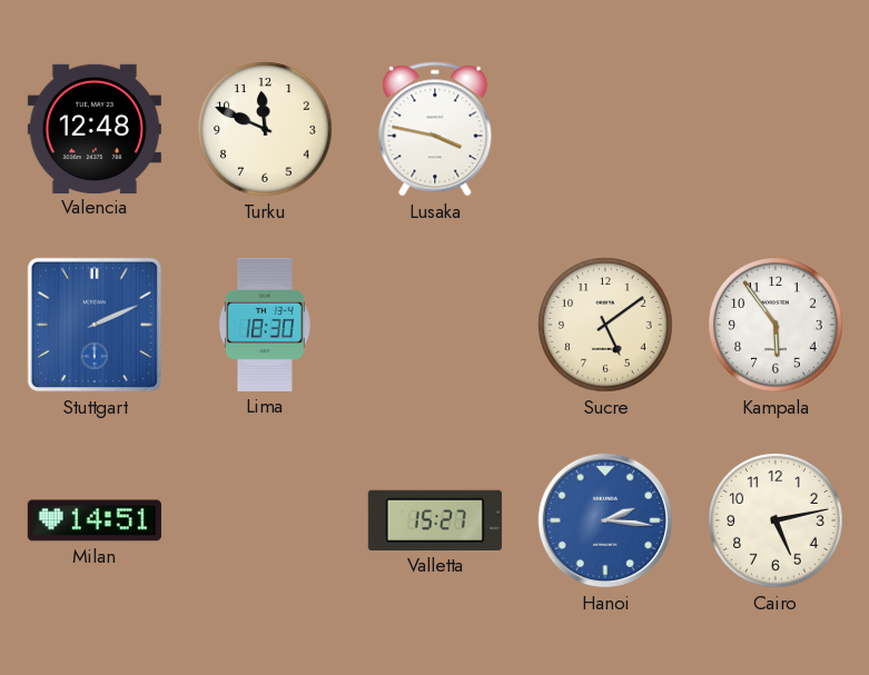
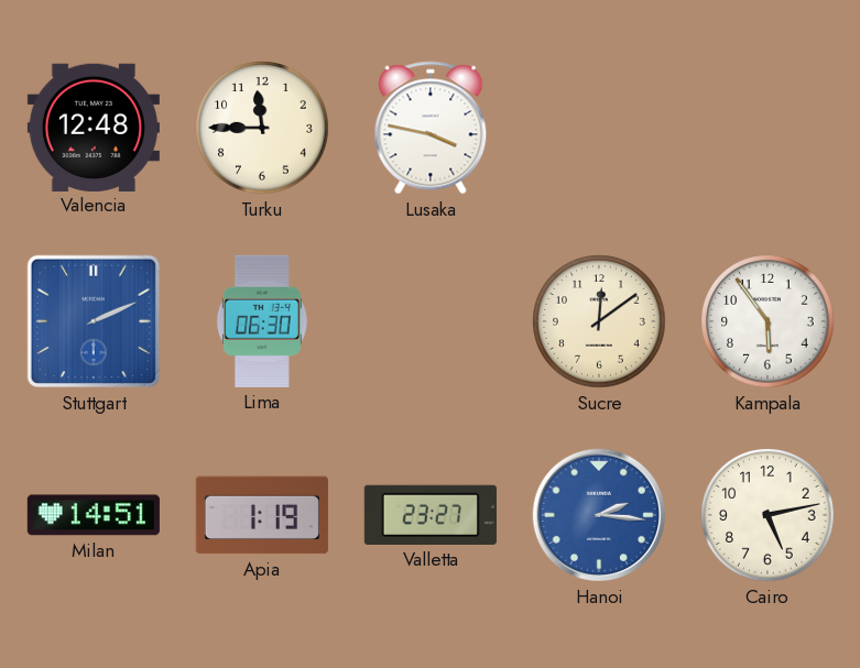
Turku: 11:49 -> 11:45 (262, 128)
Lima: 18:30 -> 06:30 (262, 321)
Sucre: 5:09 -> 12:09 (599, 321)
Apia: none -> 1:19 (262, 515)
Valletta: 15:27 -> 23:27 (431, 515)
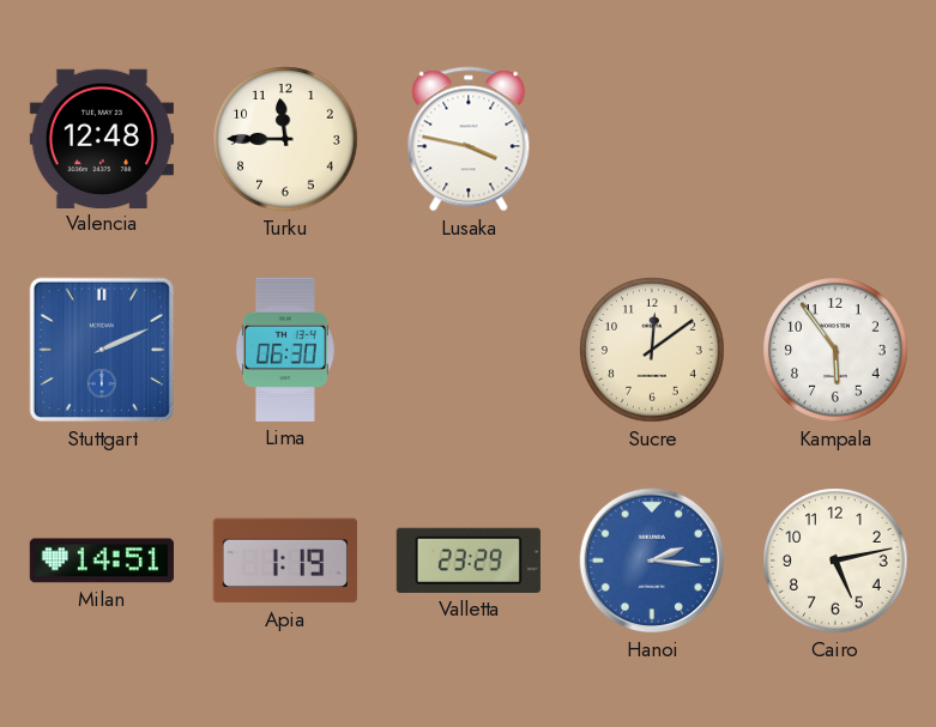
Valletta: 23:27 -> 23:29 (469, 561)
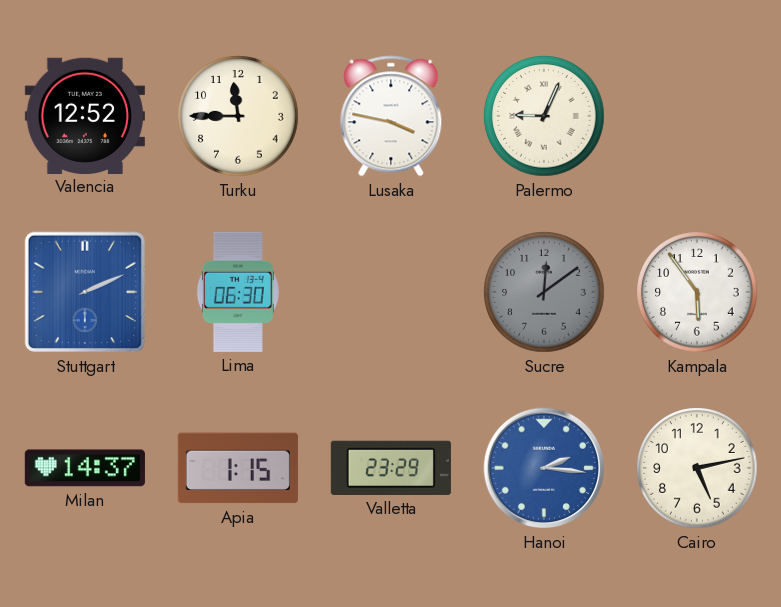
Valencia: 12:48 -> 12:52 (85, 115)
Palermo: none -> 9:04 (544, 116)
Sucre dial: cream -> grey (544, 292)
Milan: 14:51 -> 14:37 (85, 468)
Apia: 1:19 -> 1:15 (238, 468)
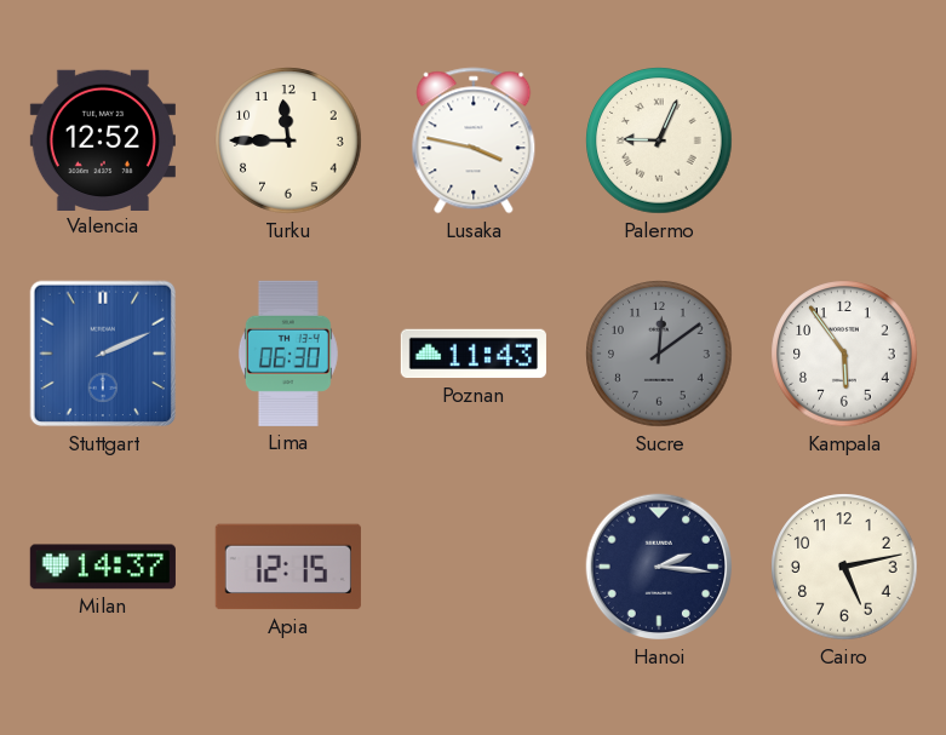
Poznan: none -> 11:43 (474, 354)
Apia: 1:15 -> 12:15 (288, 567)
Valletta: 23:29 -> none (391, 468)
Hanoi dial: blue -> navy (659, 567)
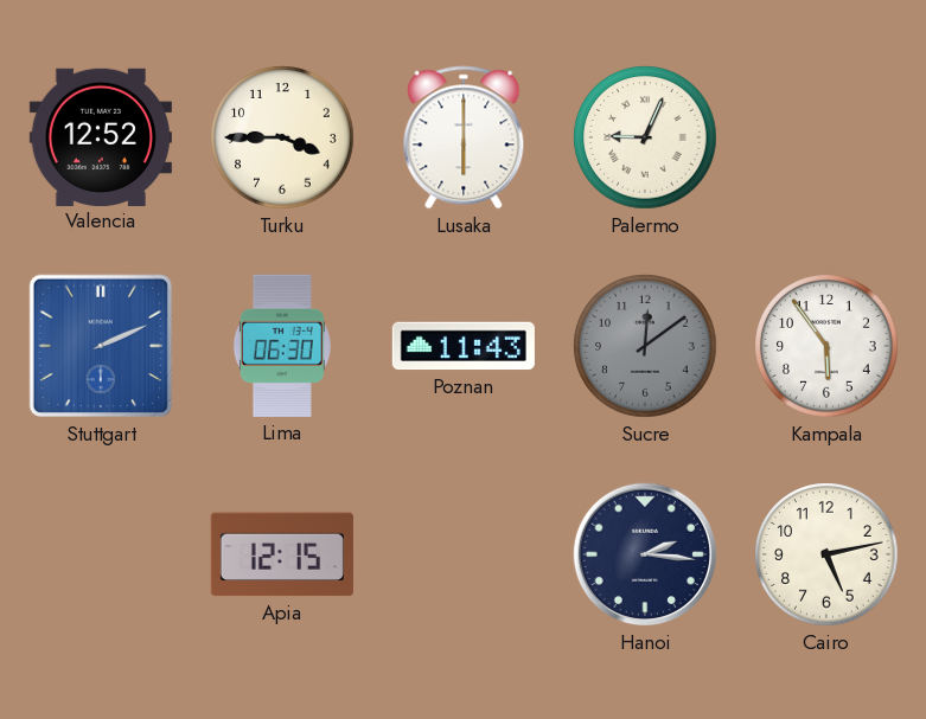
Turku: 11:45 -> 3:45 (282, 137)
Lusaka: 3:47 -> 6:00 (464, 137)
Milan: 14:37 -> none (103, 567)
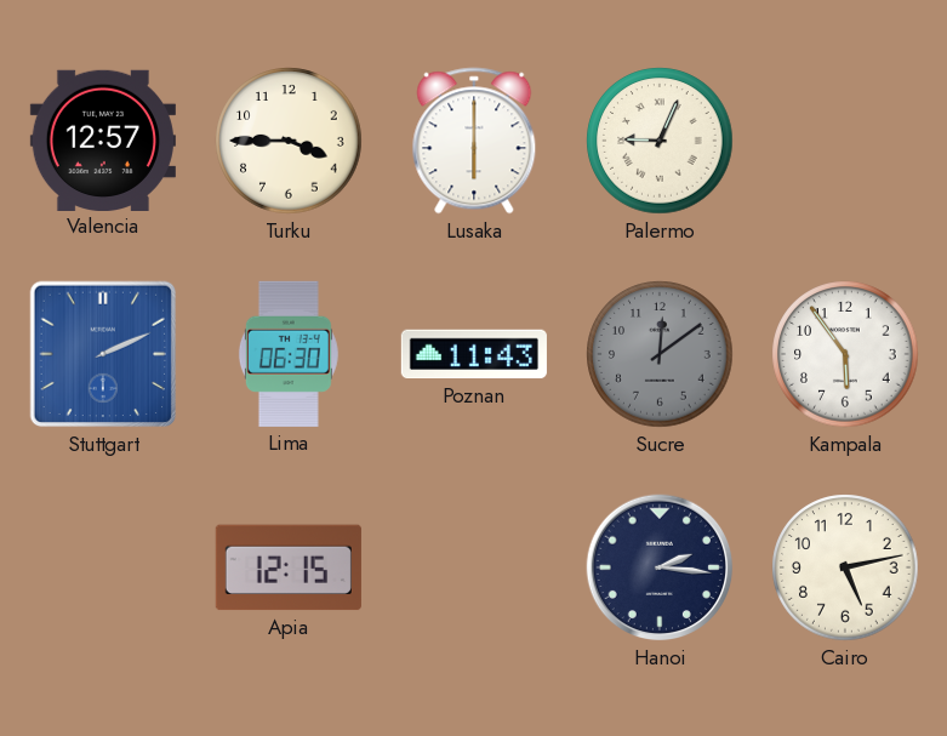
Valencia: 12:52 -> 12:57 (103, 139)
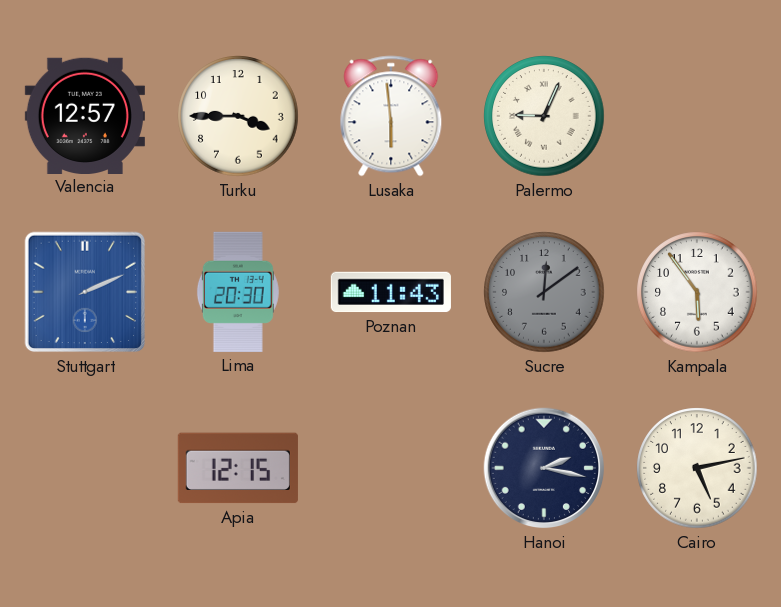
Lusaka: 6:00 -> 5:59 (391, 116)
Lima: 06:30 -> 20:30 (238, 292)
Hanoi: 2:16 -> 2:17 (544, 468)
